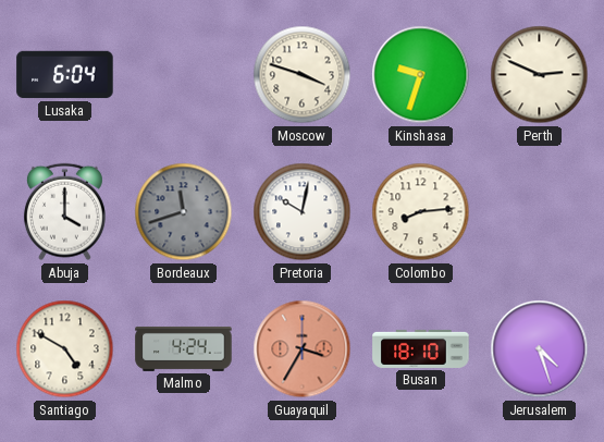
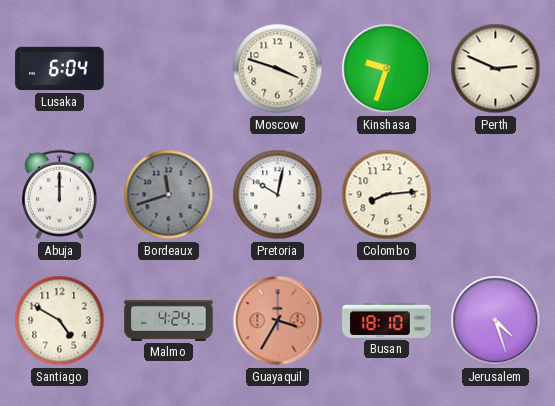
Abuja: 4:00 -> 12:00 (59, 195)
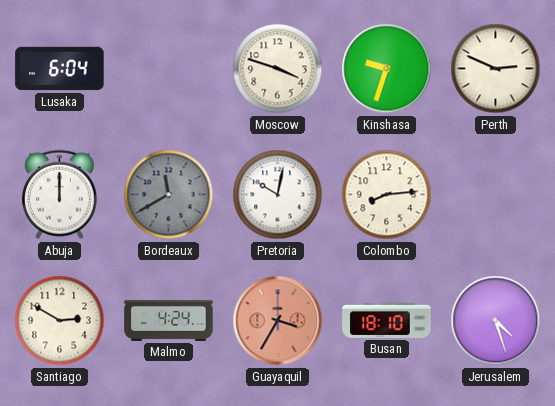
Bordeaux: 11:42 -> 11:40 (169, 195)
Santiago: 4:50 -> 2:50 (60, 321)
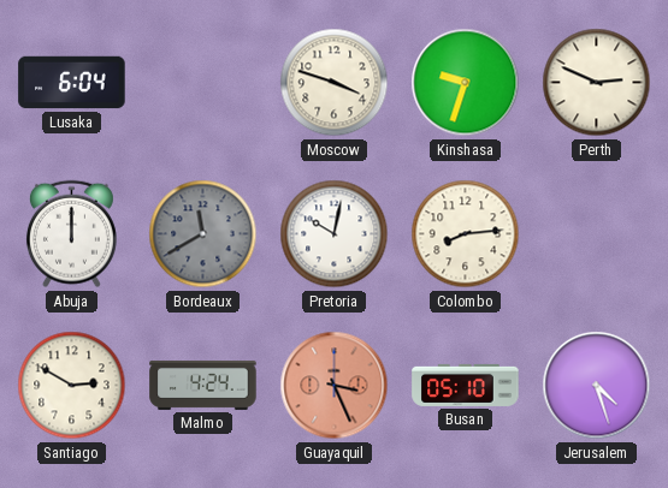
Guayaquil: 3:35 -> 3:26 (335, 386)
Busan: 18:10 -> 05:10 (466, 385)
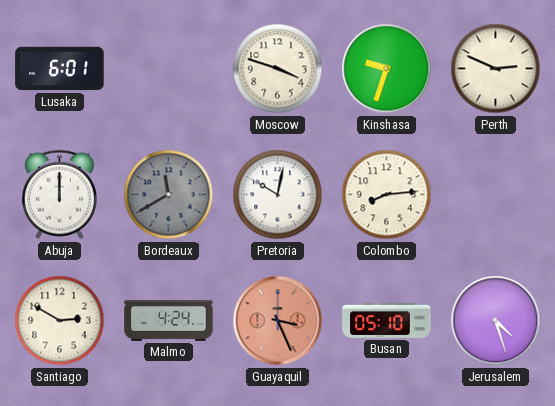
Lusaka: 6:04 -> 6:01 (60, 69)
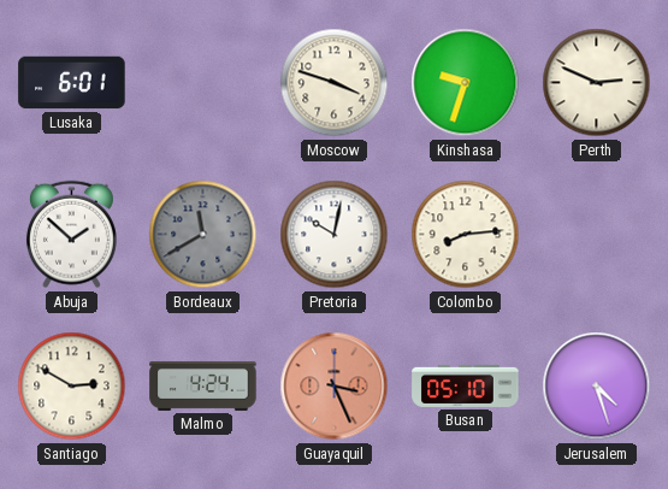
Abuja: 12:00 -> 1:52 (71, 235)
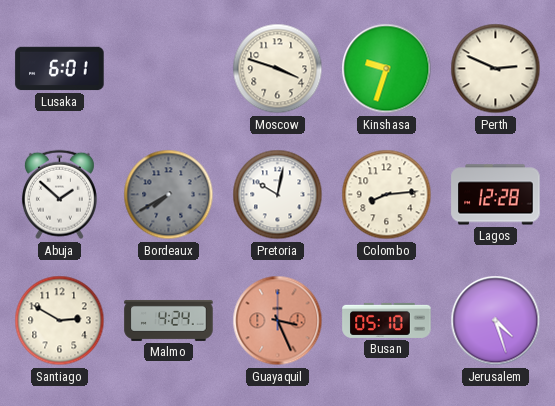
Bordeaux: 11:40 -> 7:40 (169, 195)
Lagos: none -> 12:28 (496, 195)
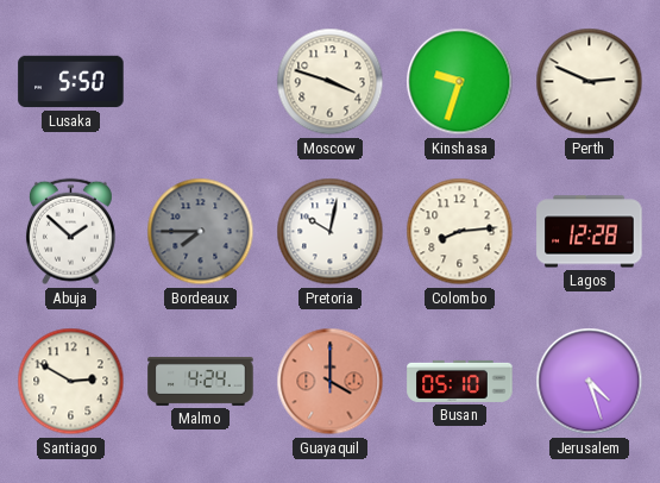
Lusaka: 6:01 -> 5:50 (71, 82)
Bordeaux: 7:40 -> 7:45 (201, 232)
Guayaquil: 3:26 -> 4:00 (331, 382)
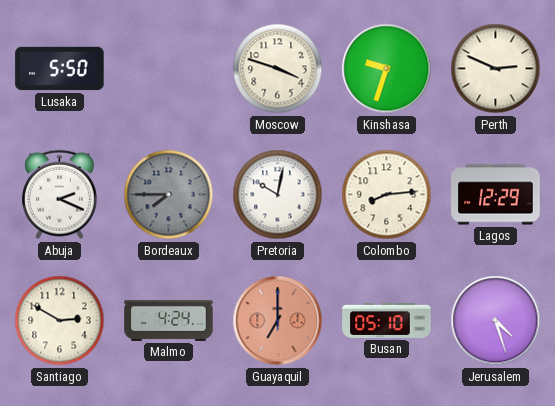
Abuja: 1:52 -> 2:19 (59, 195)
Lagos: 12:28 -> 12:29 (496, 195)
Guayaquil: 4:00 -> 7:00 (278, 321)
